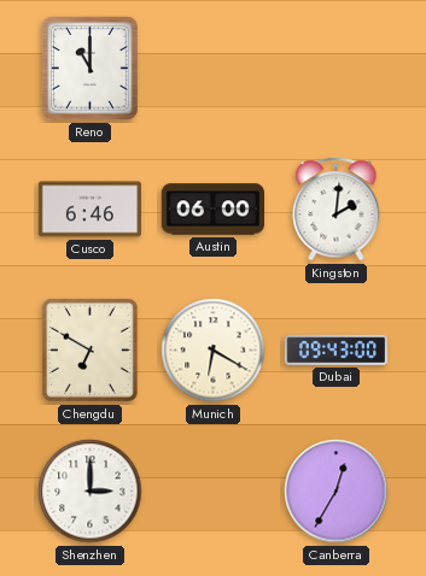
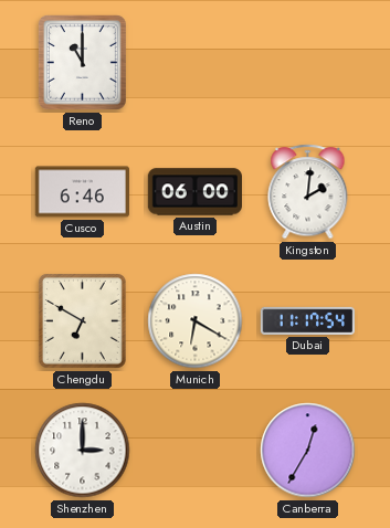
Dubai: 09:43 -> 11:17 (308, 320)
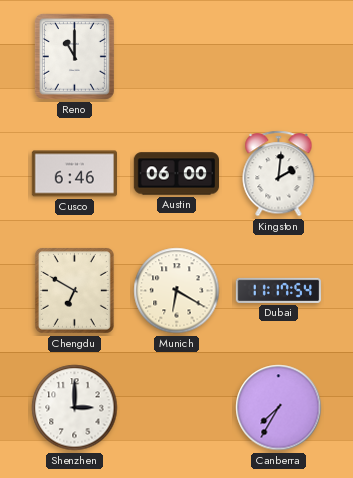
Canberra: 12:35 -> 7:35 (279, 408)
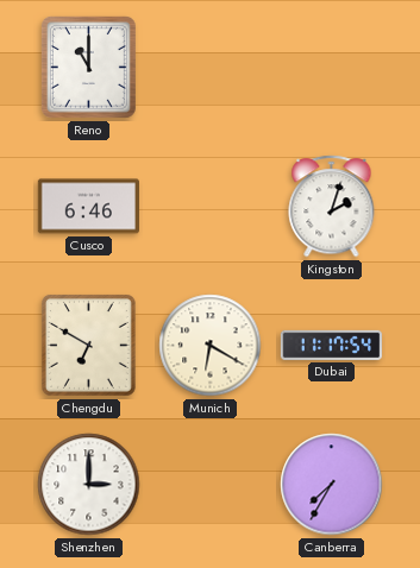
Austin: 06:00 -> none (176, 174)
Kingston: 2:01 -> 2:03 (332, 207)
